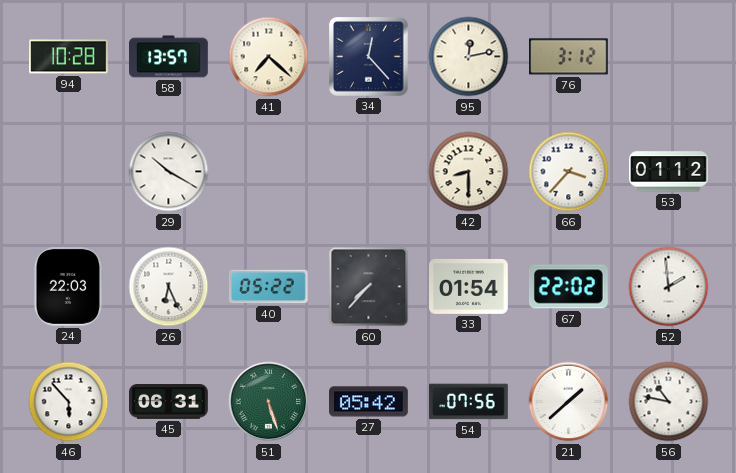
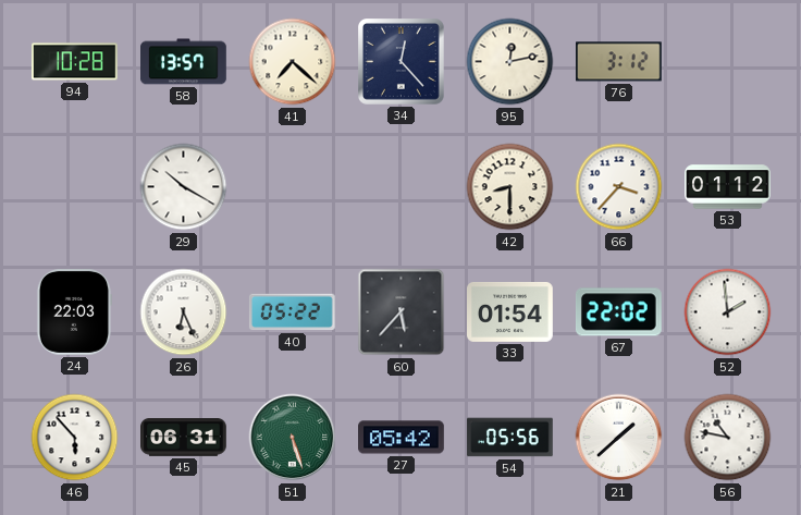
60: 7:37 -> 5:37 (402, 312)
54: 07:56 -> 05:56 (510, 438)
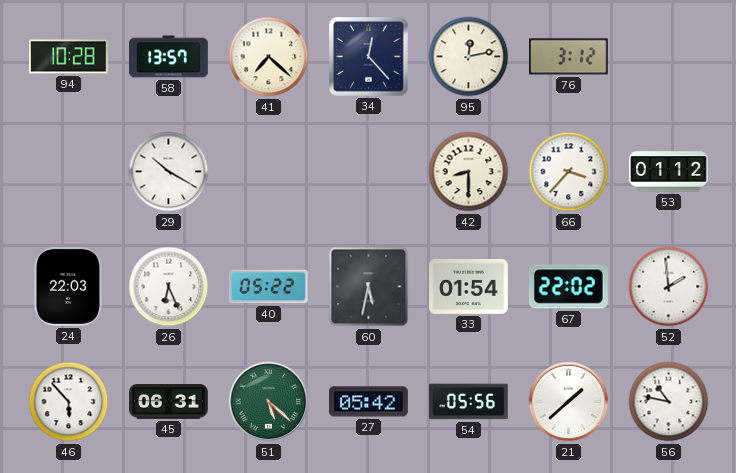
60: 5:37 -> 5:32 (369, 287)
51: 5:27 -> 5:22 (269, 402)
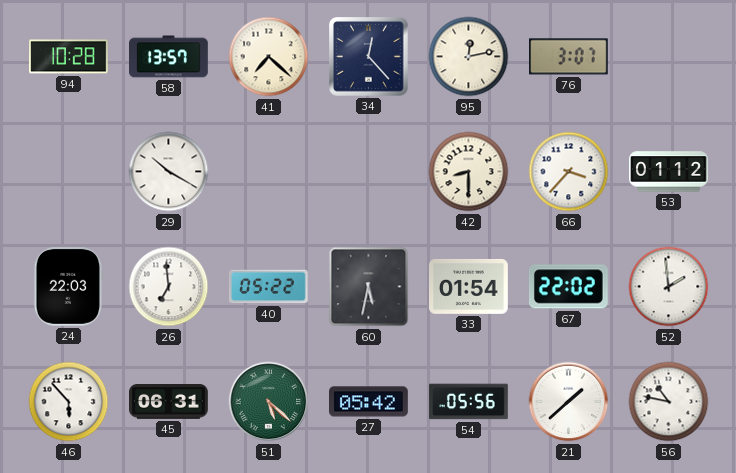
76: 3:12 -> 3:07 (569, 57)
26: 6:26 -> 6:59 (169, 287)
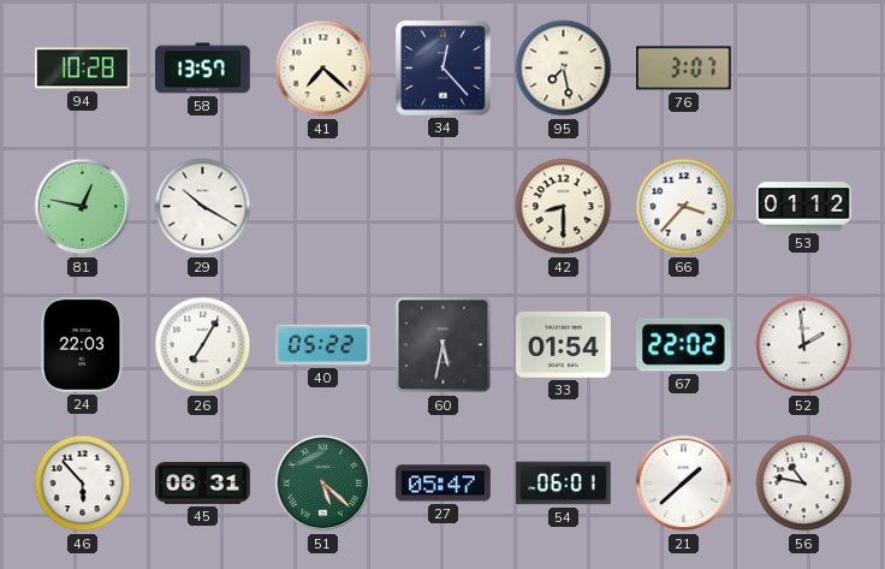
95: 12:13 -> 7:28 (564, 69)
81: none -> 12:47 (83, 207)
26: 6:59 -> 7:05 (203, 345)
27: 05:42 -> 05:47 (444, 484)
54: 05:56 -> 06:01 (564, 484)
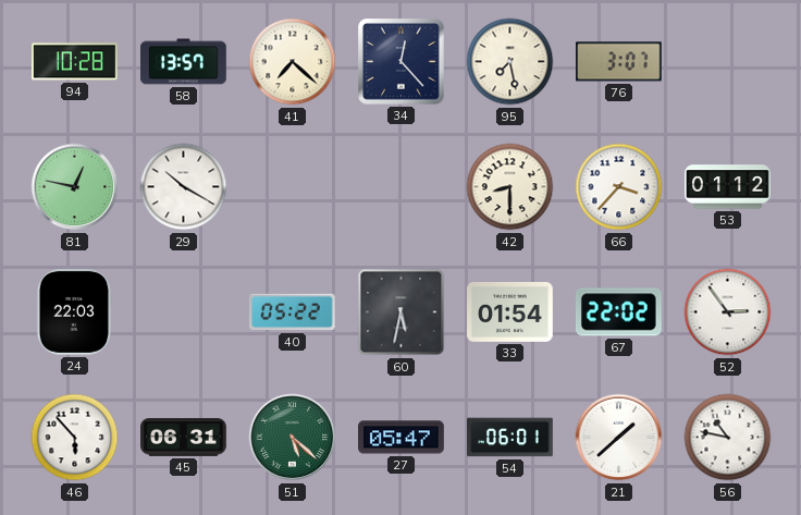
26: 7:05 -> none (203, 345)
52: 1:59 -> 2:54 (728, 312)
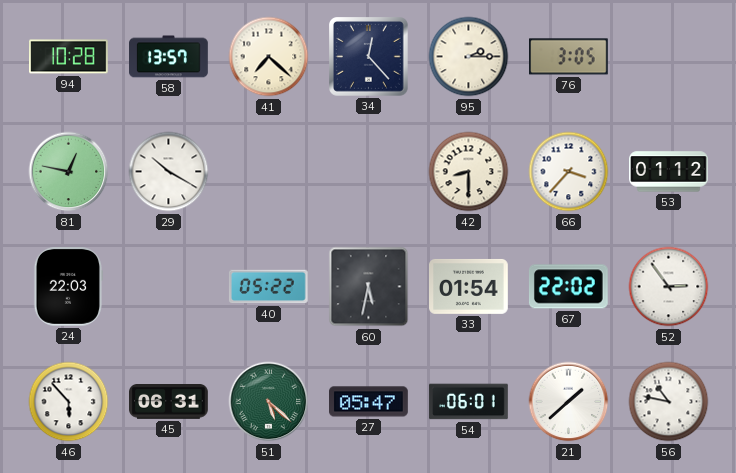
95: 7:28 -> 2:15 (469, 57)
76: 3:07 -> 3:05 (569, 57)
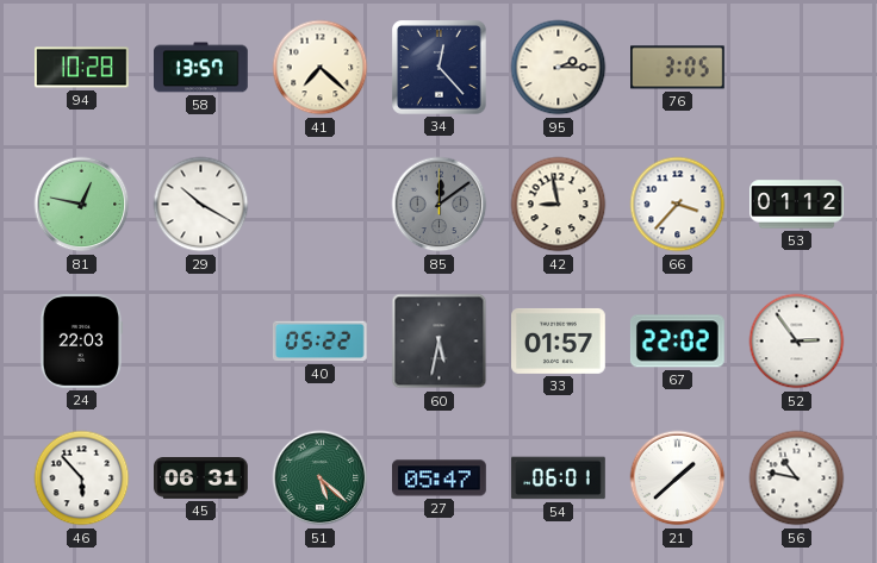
85: none -> 12:09 (440, 205)
42: 8:30 -> 8:58 (559, 205)
33: 01:54 -> 01:57 (559, 340)
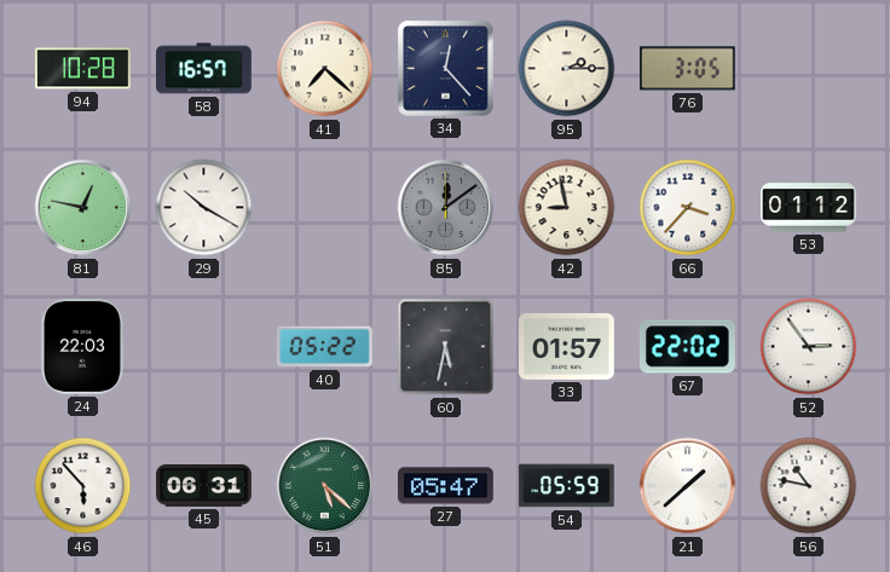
58: 13:57 -> 16:57 (204, 69)
54: 06:01 -> 05:59 (567, 486)
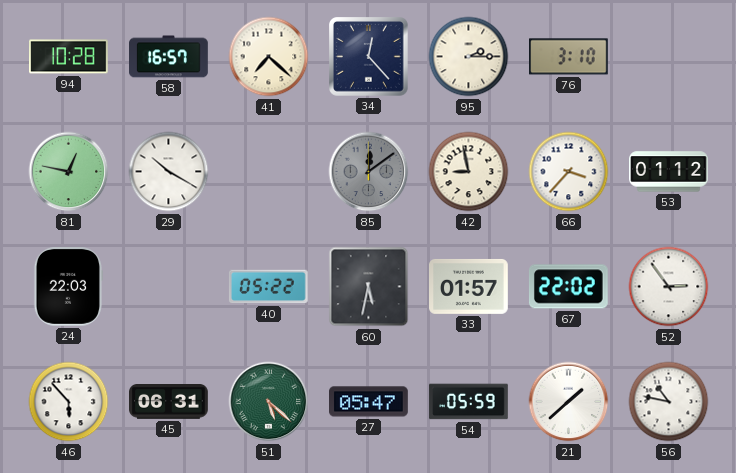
76: 3:05 -> 3:10 (569, 57)
